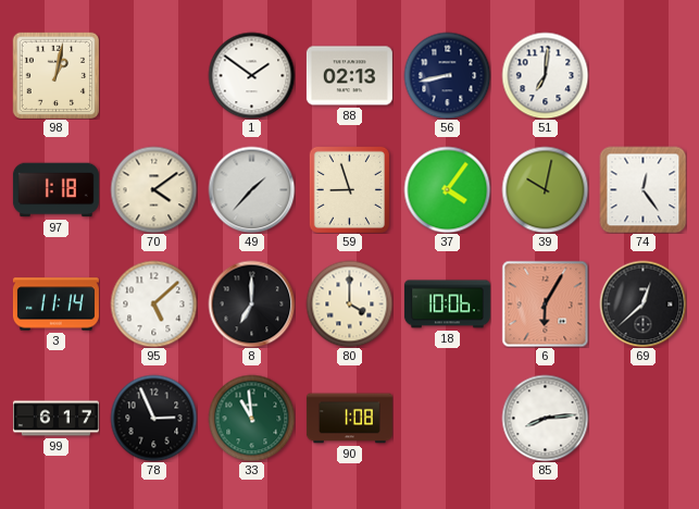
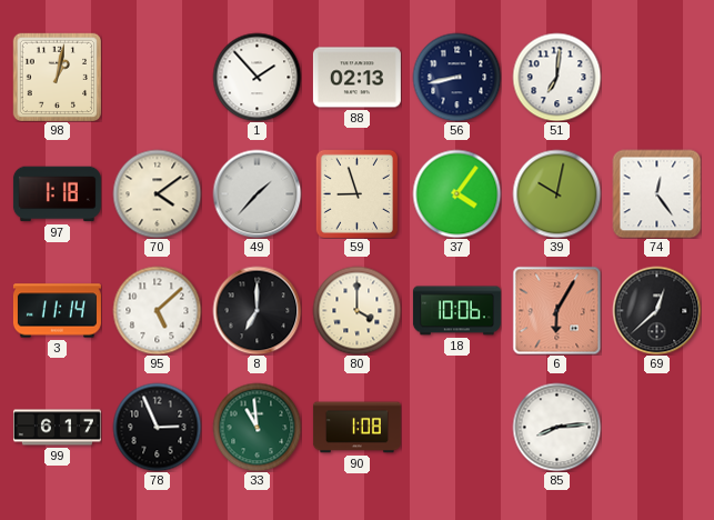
1: 1:51 -> 1:53 (257, 77)
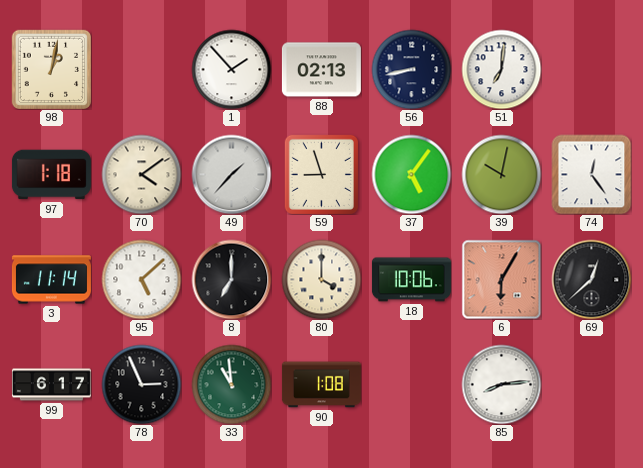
37: 4:06 -> 5:06 (411, 174)
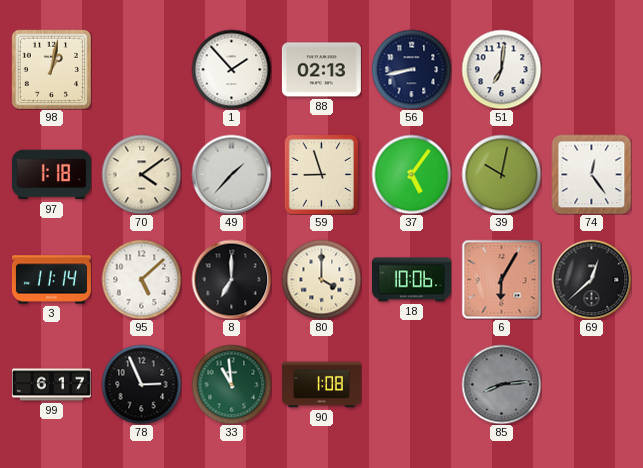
85 dial: white -> grey (501, 384)
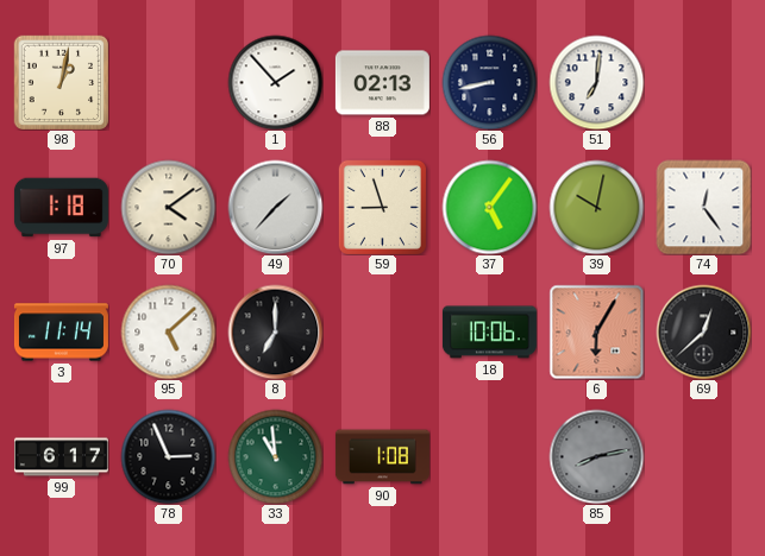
80: 4:00 -> none (321, 279)
85: 8:14 -> 8:13 (596, 456)
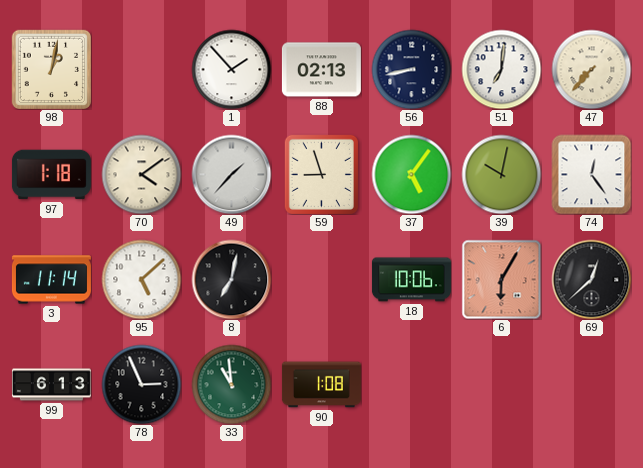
47: none -> 7:37 (591, 69)
8: 7:00 -> 7:02 (231, 279)
99: 6:17 -> 6:13 (51, 385)
85: 8:13 -> none (596, 456)
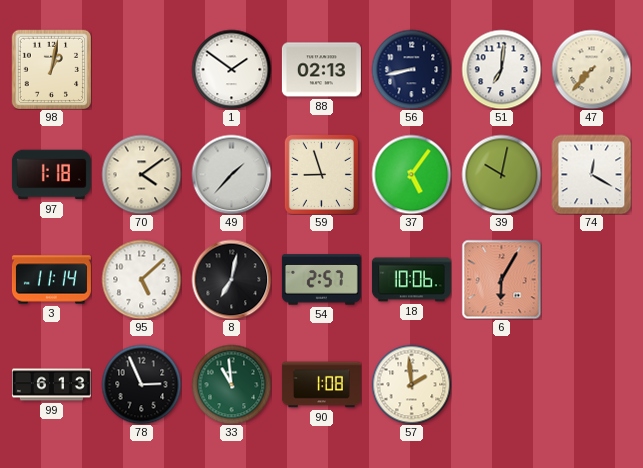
1: 1:53 -> 1:51 (231, 69)
74: 12:24 -> 12:20 (591, 174)
54: none -> 2:57 (321, 280)
69: 12:38 -> none (591, 279)
57: none -> 1:59 (411, 384)
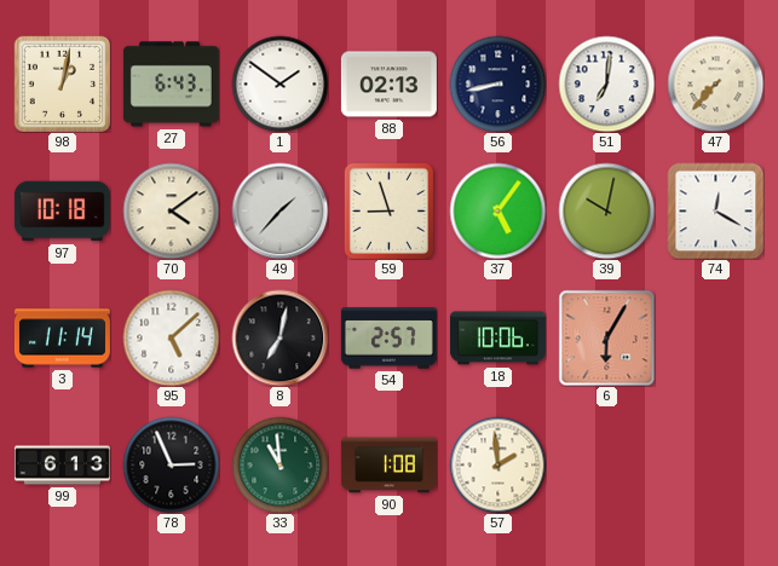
27: none -> 6:43 (171, 85)
97: 1:18 -> 10:18 (62, 212)
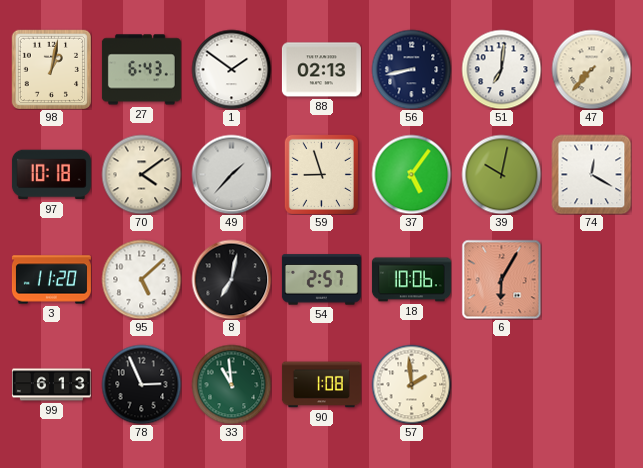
3: 11:14 -> 11:20 (51, 280)
